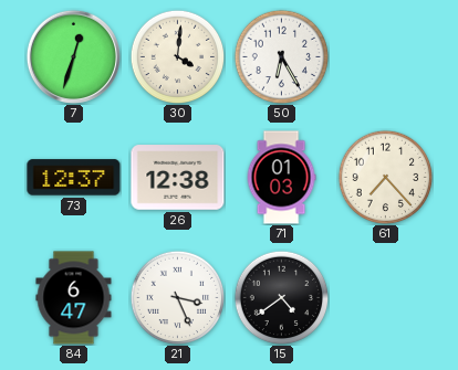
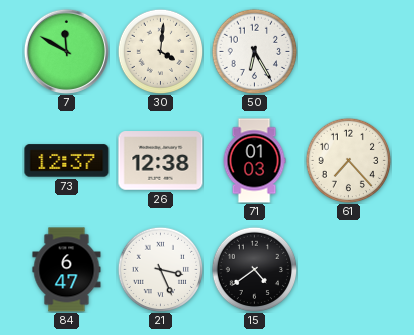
7: 12:33 -> 11:50 (66, 51)
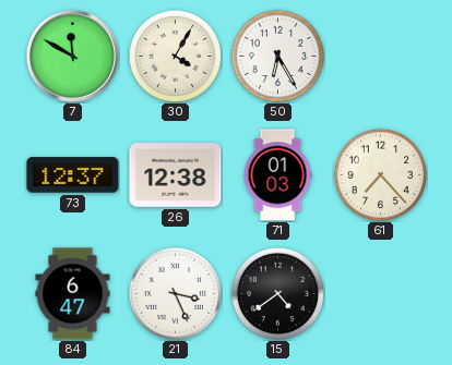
30: 4:01 -> 4:05 (175, 56)
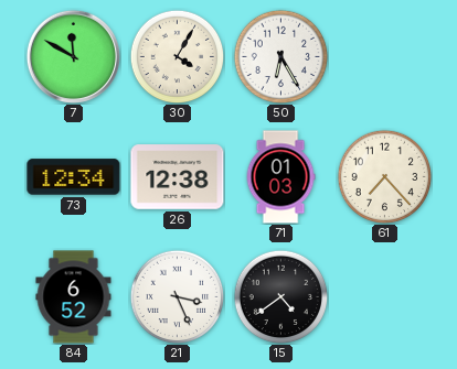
73: 12:37 -> 12:34 (74, 177)
84: 6:47 -> 6:52 (74, 297)
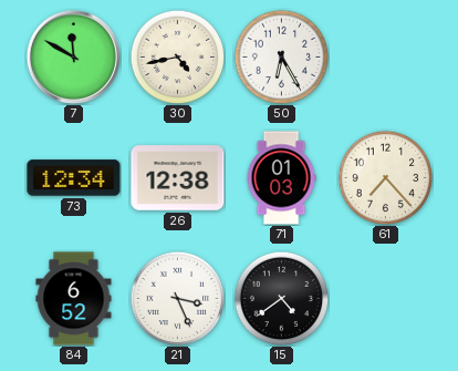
30: 4:05 -> 4:43 (177, 56)
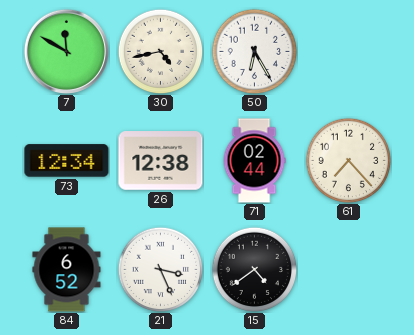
71: 01:03 -> 02:44 (254, 161)
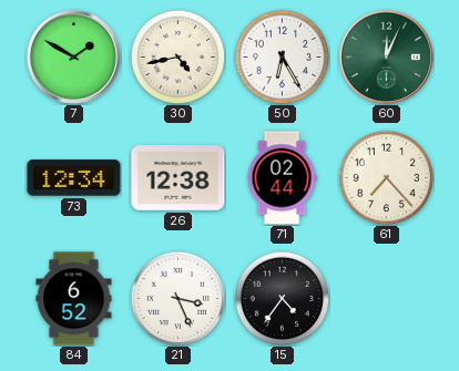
7: 11:50 -> 1:50 (73, 56)
60: none -> 12:04 (386, 56)
15: 4:39 -> 4:36 (282, 298)
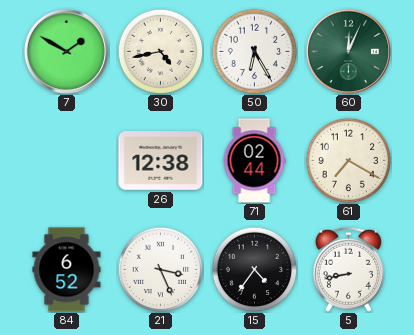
73: 12:34 -> none (74, 178)
61: 7:23 -> 7:20 (348, 160)
5: none -> 8:43 (348, 269)
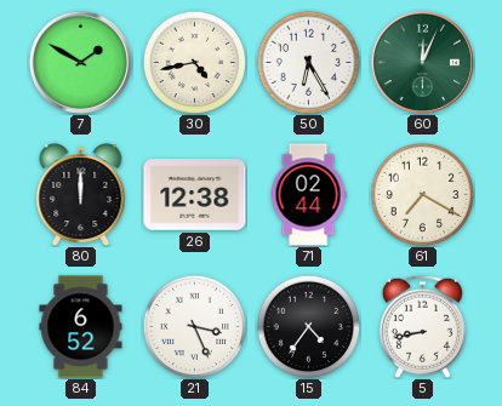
80: none -> 12:00 (81, 195)
